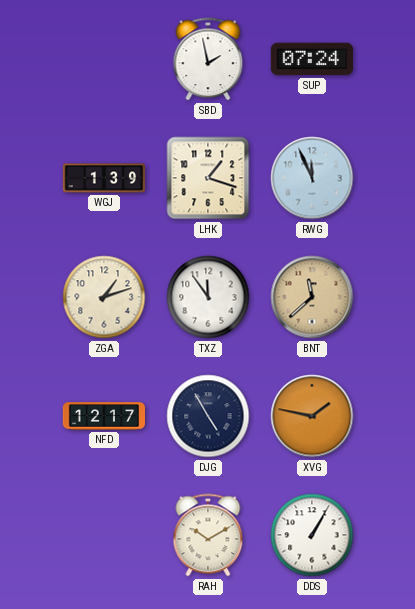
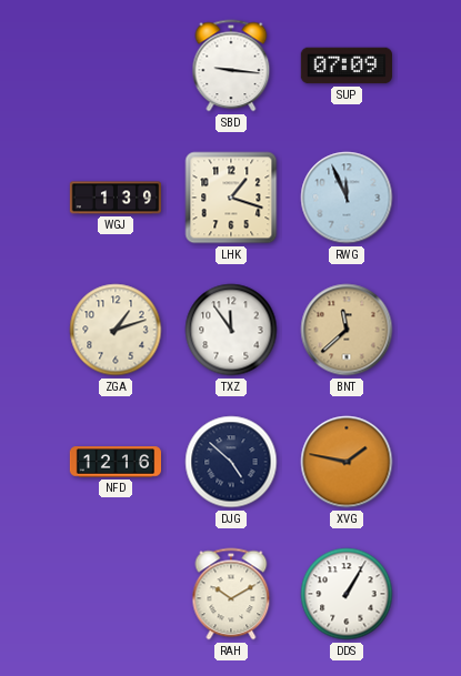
SBD: 1:58 -> 9:16 (231, 65)
SUP: 07:24 -> 07:09 (347, 65)
NFD: 12:17 -> 12:16 (114, 462)
DJG: 4:55 -> 4:52 (231, 462)
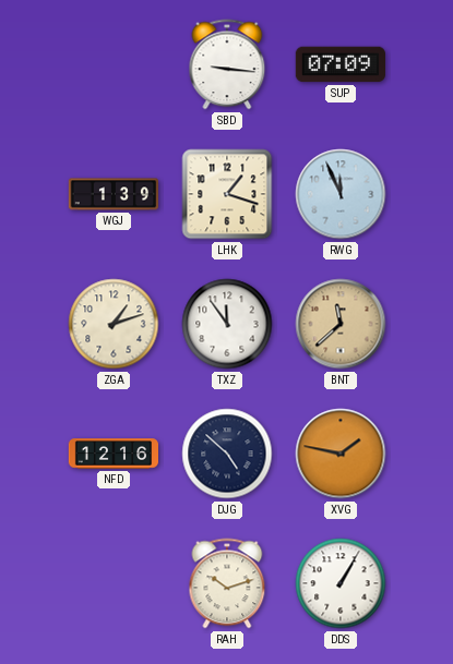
RAH: 10:10 -> 10:12 (227, 583)
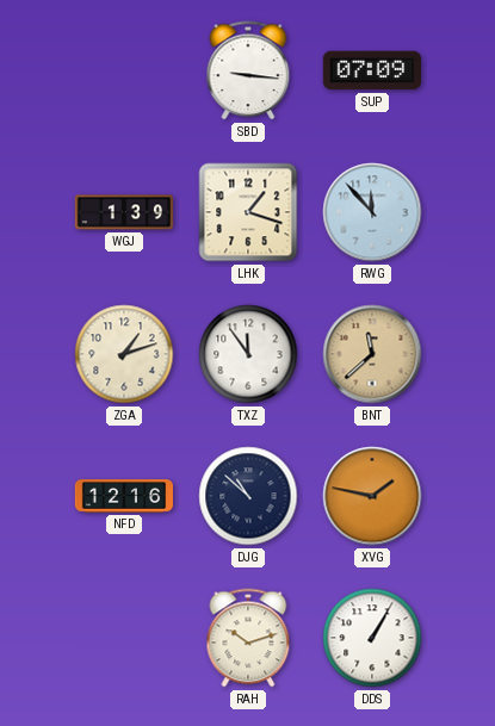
RWG: 11:56 -> 11:53 (372, 212)
DJG: 4:52 -> 10:52 (248, 496)
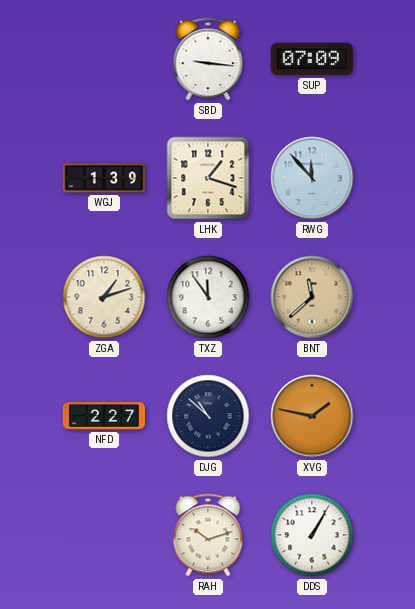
NFD: 12:16 -> 2:27 (103, 416)
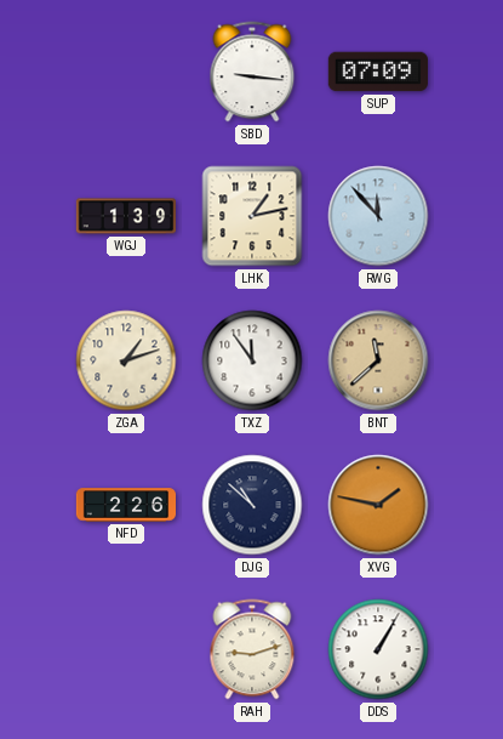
LHK: 1:18 -> 1:13 (252, 216)
NFD: 2:27 -> 2:26 (125, 505)
RAH: 10:12 -> 9:12 (252, 649)
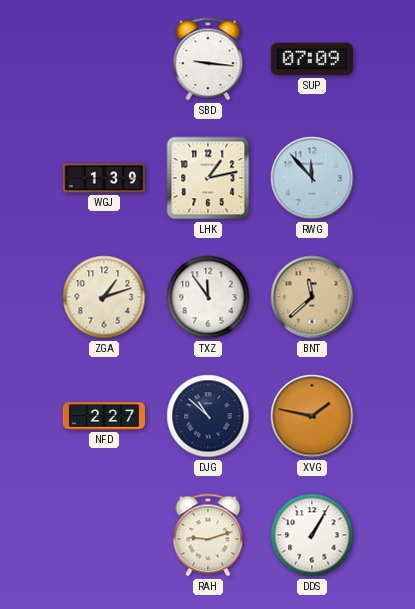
NFD: 2:26 -> 2:27 (103, 416)
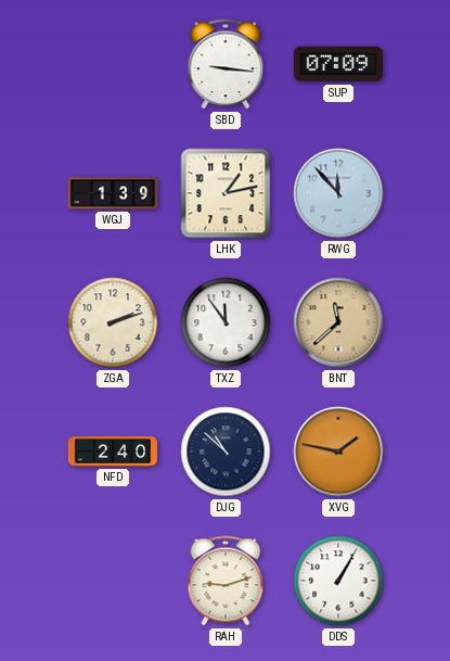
ZGA: 1:12 -> 2:12 (113, 322)
NFD: 2:27 -> 2:40 (112, 452)
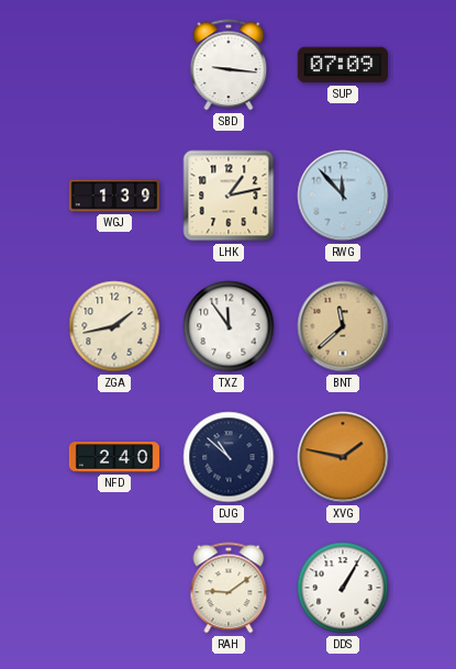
ZGA: 2:12 -> 1:43 (114, 326)
RAH: 9:12 -> 9:09 (229, 588)
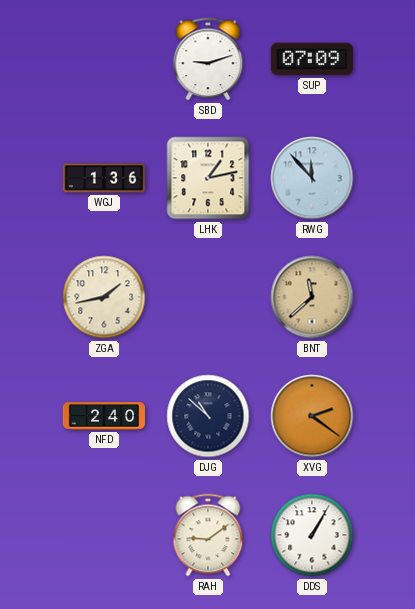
SBD: 9:16 -> 9:12 (208, 59)
WGJ: 1:39 -> 1:36 (103, 178)
TXZ: 11:54 -> none (229, 326)
XVG: 1:47 -> 2:21 (312, 416)
